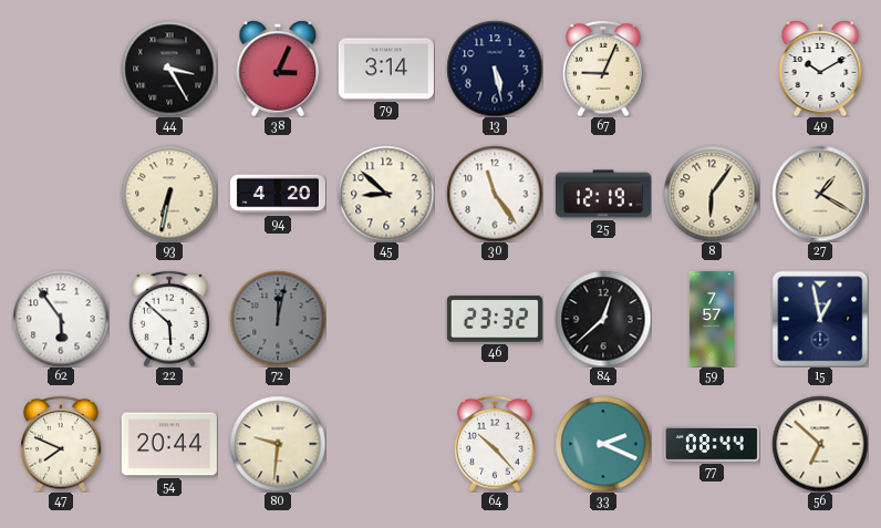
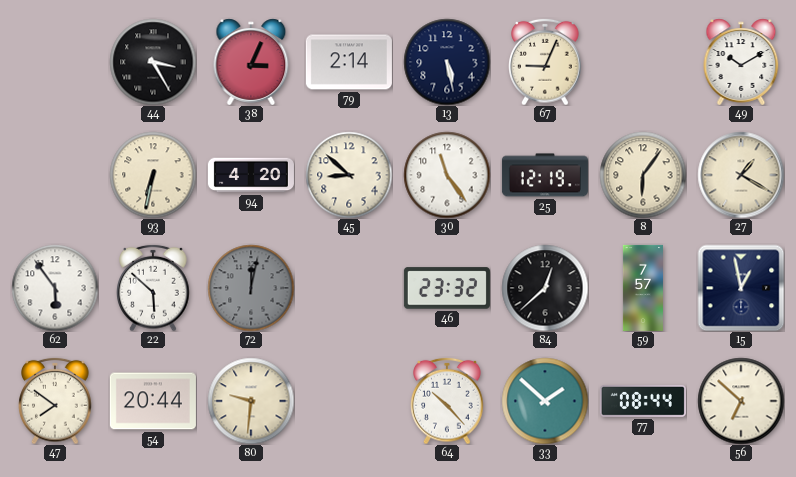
79: 3:14 -> 2:14 (349, 62)
47: 7:49 -> 7:51 (55, 401)
33: 2:19 -> 1:52 (545, 401)
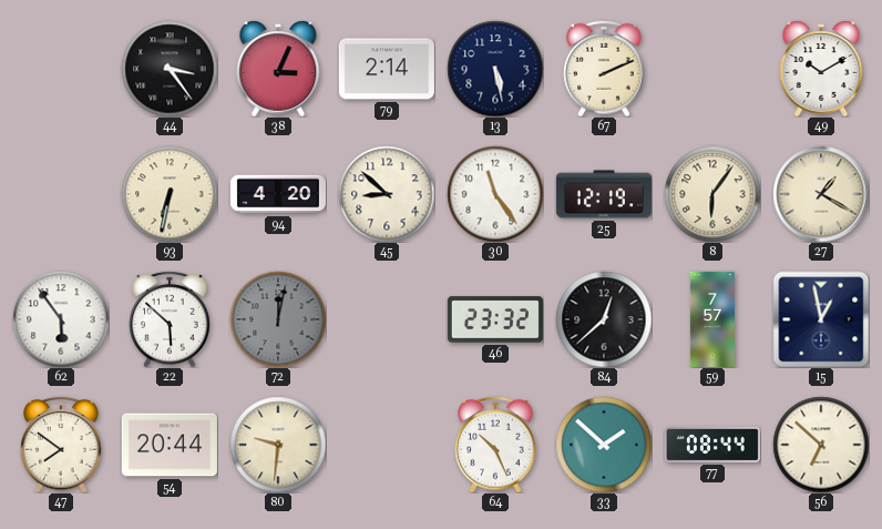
44: 3:25 -> 3:24 (170, 69)
67: 9:04 -> 2:11 (604, 69)
64: 10:23 -> 10:26 (495, 445)
